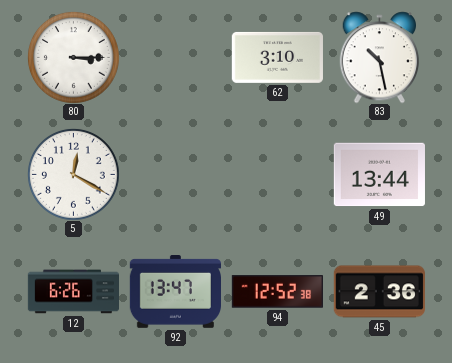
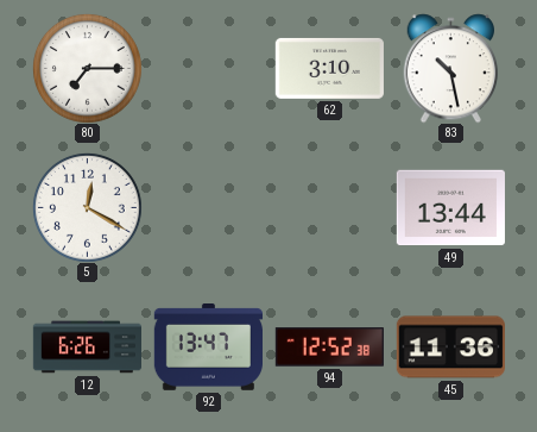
80: 3:15 -> 7:15 (87, 68)
45: 2:36 -> 11:36 (450, 348)
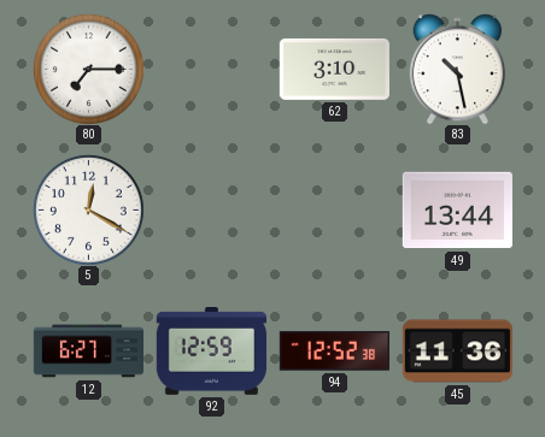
12: 6:26 -> 6:27 (88, 352)
92: 13:47 -> 12:59 (211, 352)
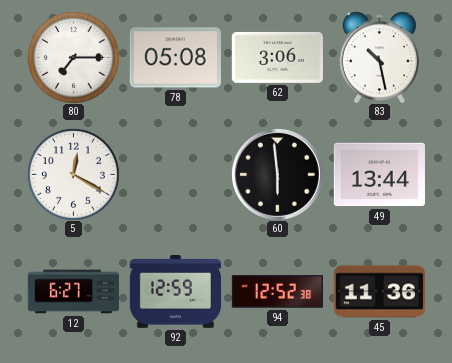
78: none -> 05:08 (175, 58)
62: 3:10 -> 3:06 (277, 57)
60: none -> 5:59 (277, 174)
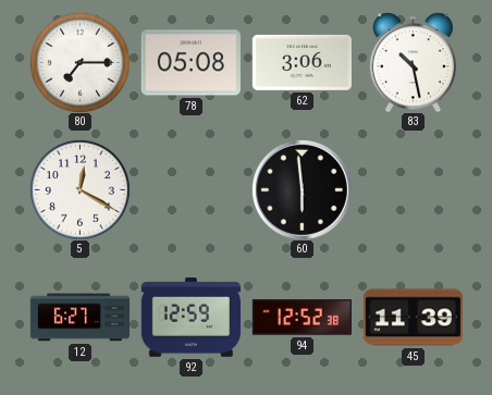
49: 13:44 -> none (379, 175)
45: 11:36 -> 11:39 (413, 318)
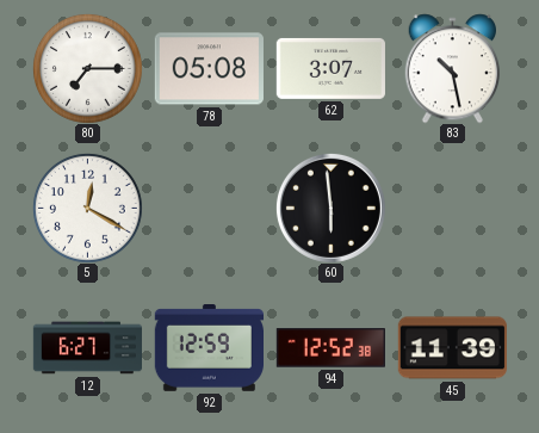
62: 3:06 -> 3:07 (330, 68)
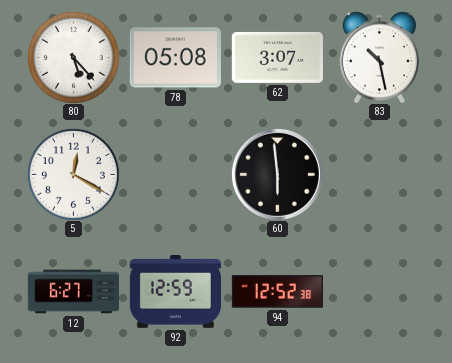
80: 7:15 -> 5:23 (73, 57)
45: 11:39 -> none (452, 348)
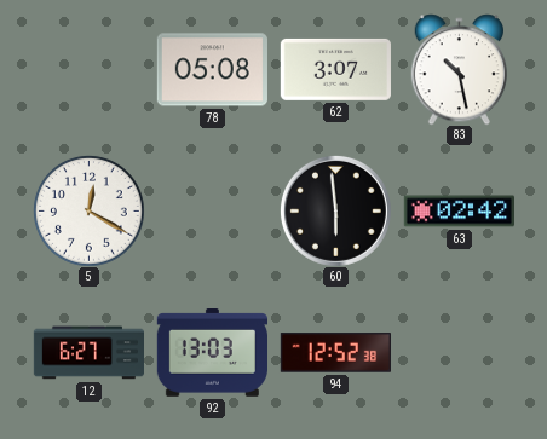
80: 5:23 -> none (73, 57)
63: none -> 02:42 (459, 212)
92: 12:59 -> 13:03 (212, 353)
